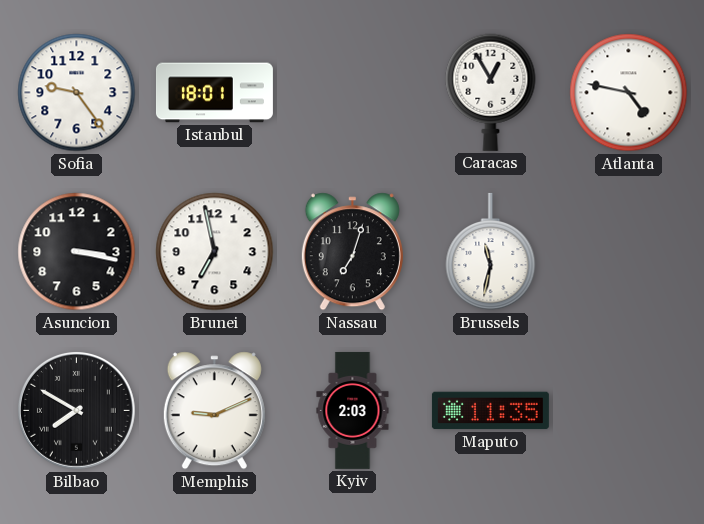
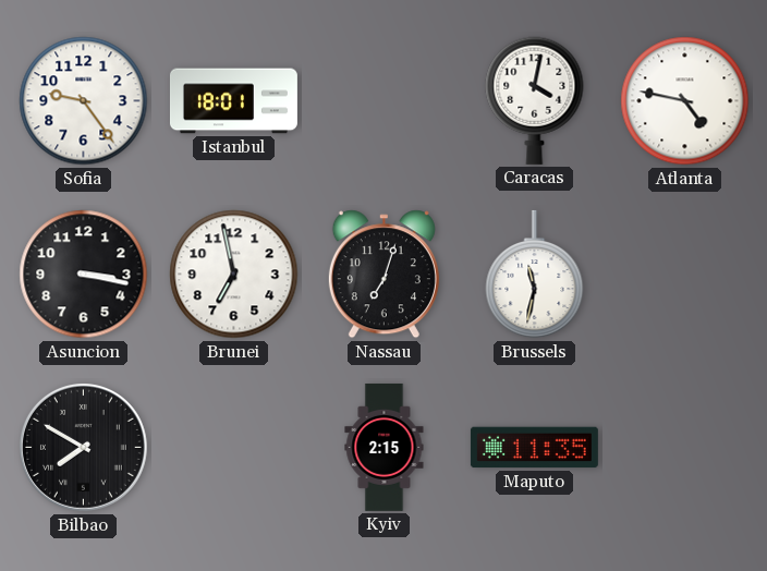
Caracas: 12:55 -> 4:02 (535, 100)
Memphis: 9:11 -> none (214, 411)
Kyiv: 2:03 -> 2:15 (385, 447)
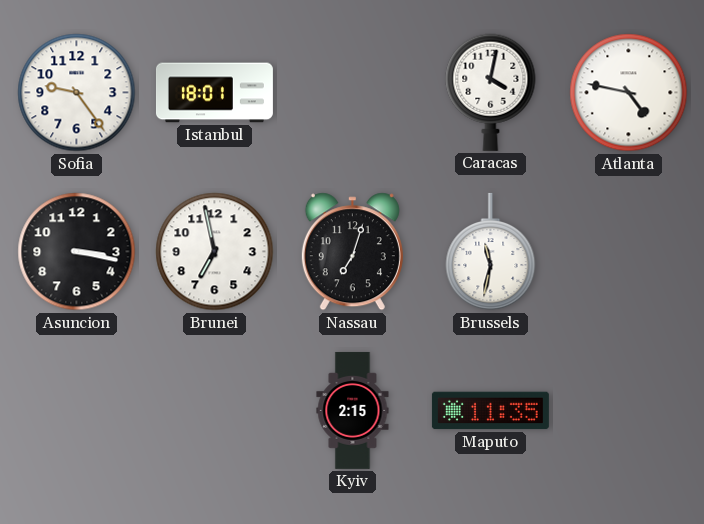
Bilbao: 7:50 -> none (83, 447)
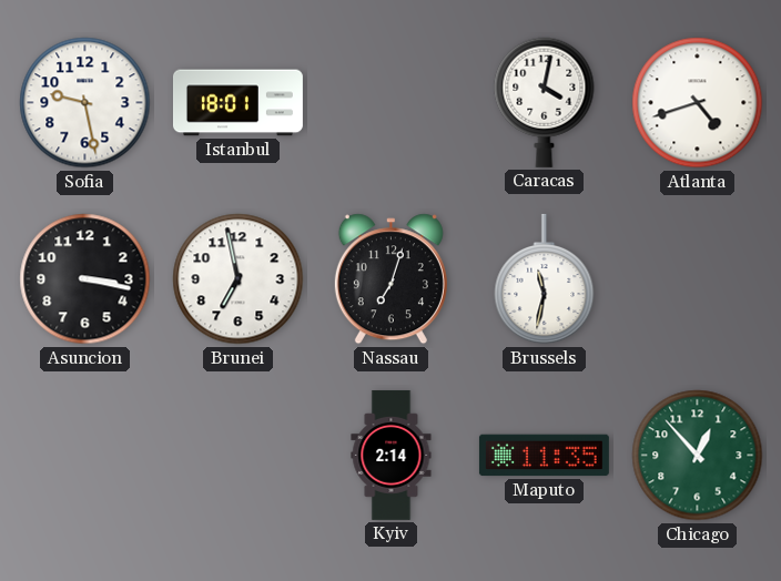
Sofia: 9:24 -> 9:28 (85, 103)
Atlanta: 4:47 -> 4:42 (698, 103)
Kyiv: 2:15 -> 2:14 (392, 455)
Chicago: none -> 12:53 (698, 456)
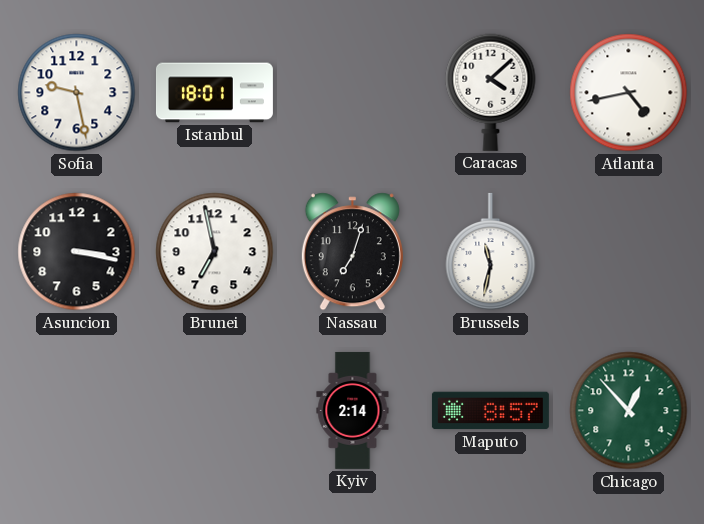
Caracas: 4:02 -> 4:08 (491, 92)
Atlanta: 4:42 -> 4:43 (629, 93)
Maputo: 11:35 -> 8:57 (490, 411)
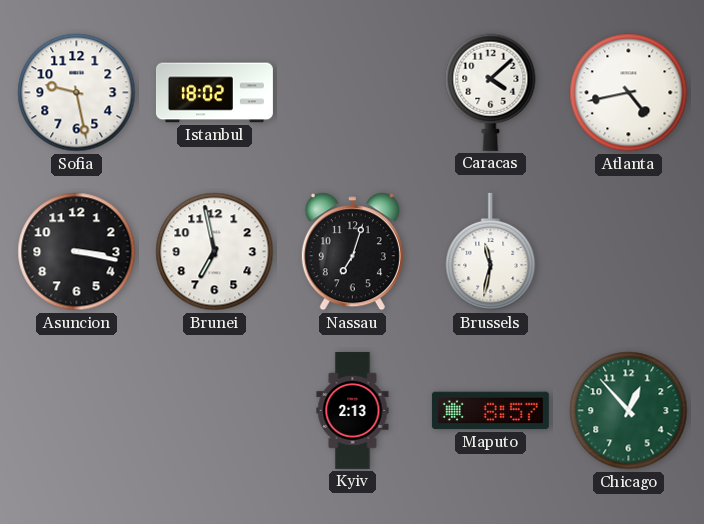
Istanbul: 18:01 -> 18:02 (214, 93)
Kyiv: 2:14 -> 2:13 (353, 410)
